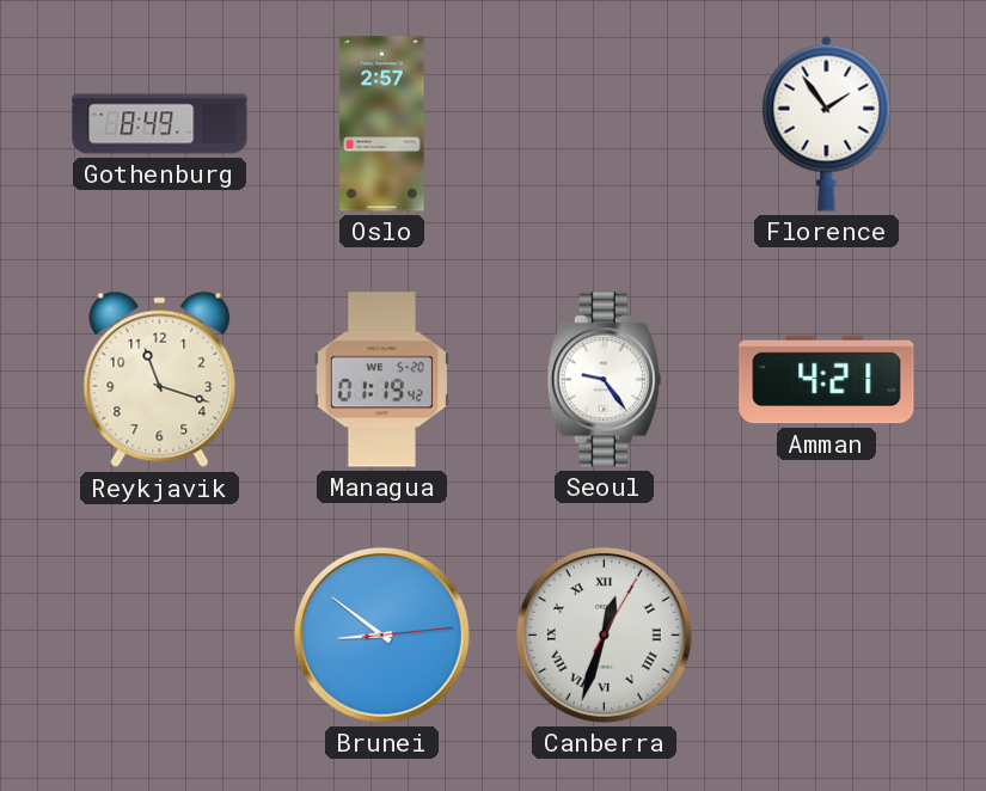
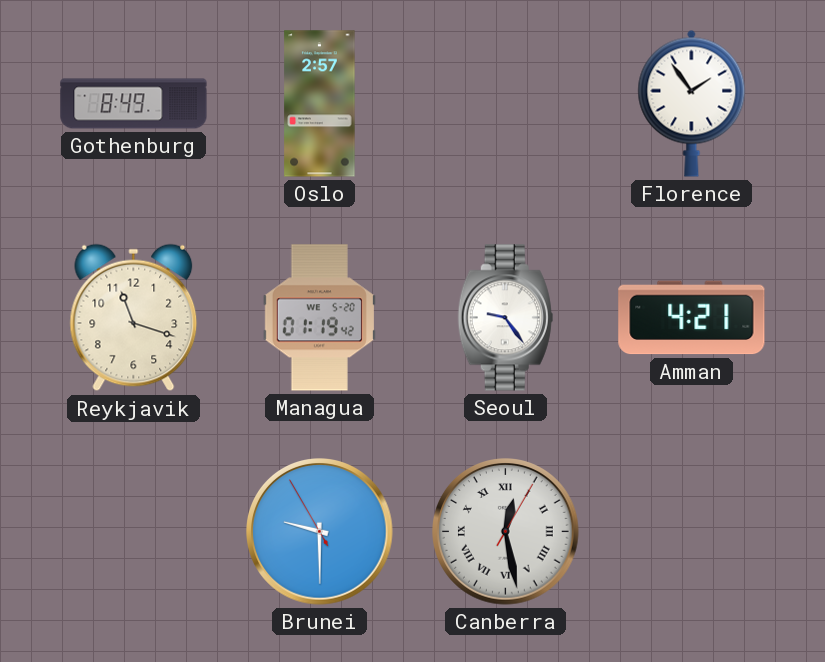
Brunei: 8:51 -> 9:29 (320, 532)
Canberra: 12:33 -> 12:28 (506, 532)
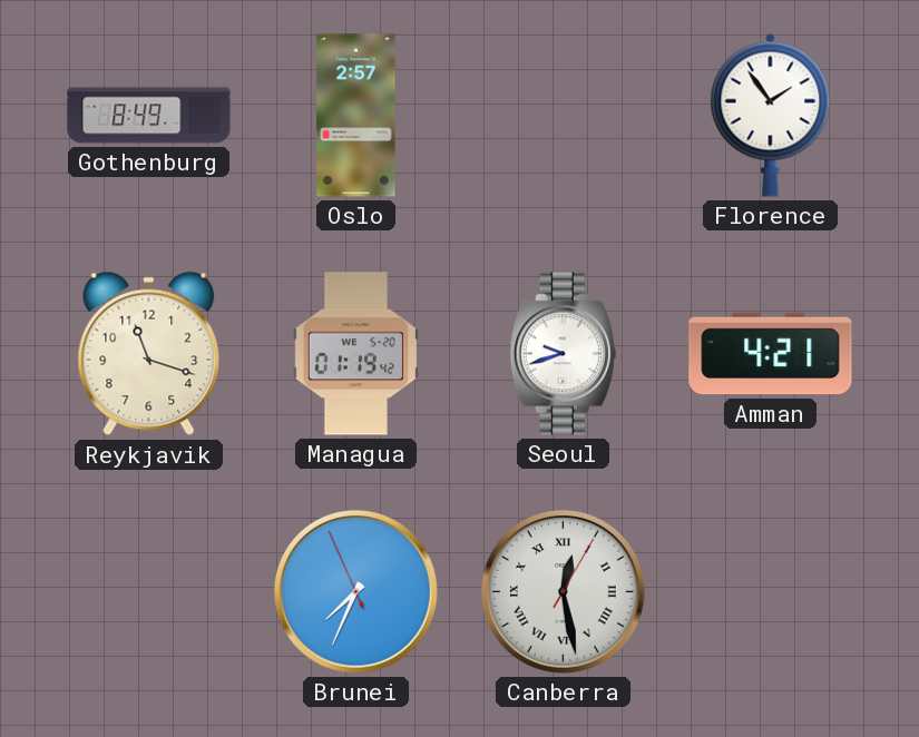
Seoul: 9:24 -> 9:42 (563, 354)
Brunei: 9:29 -> 7:33 (356, 592)
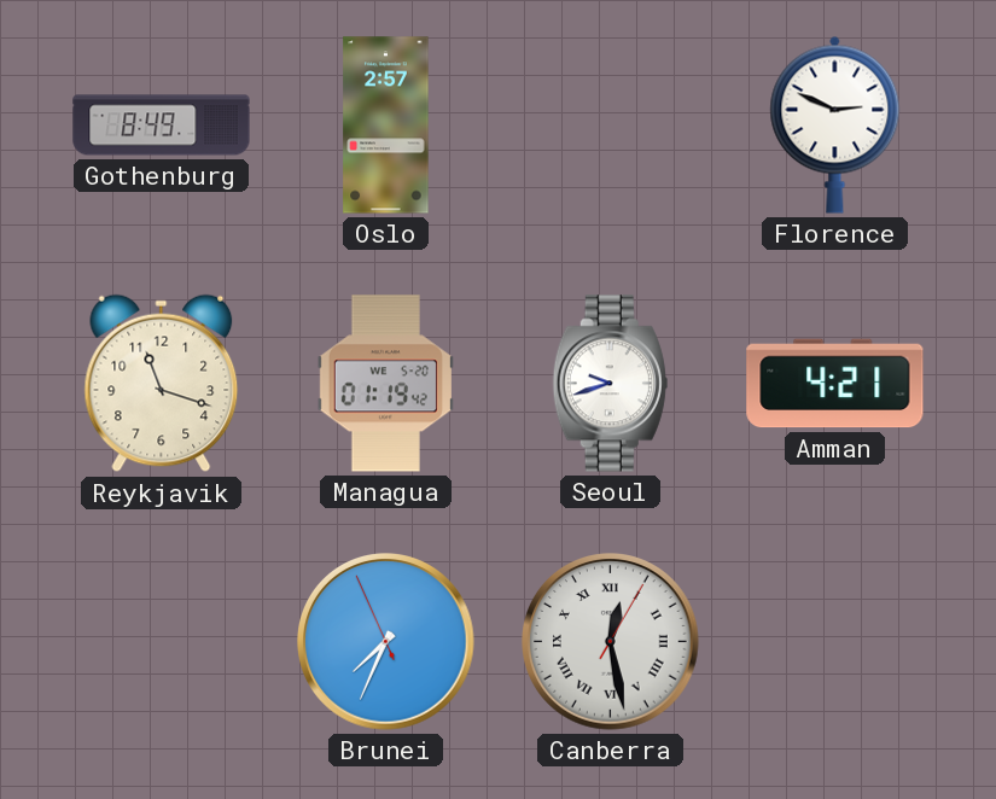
Florence: 1:54 -> 2:49 (835, 124)
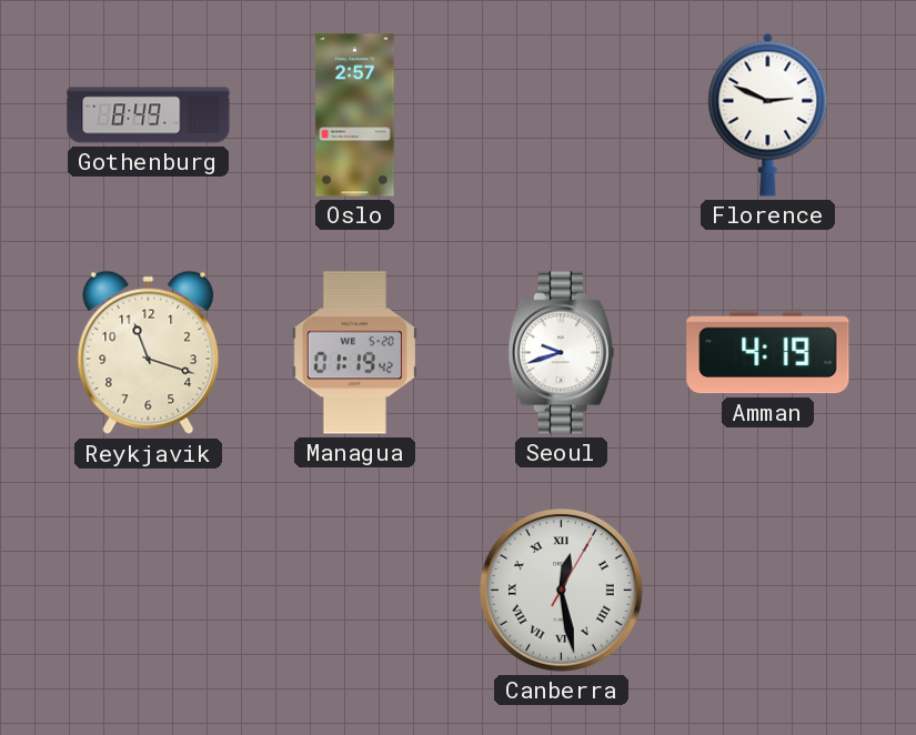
Amman: 4:21 -> 4:19 (768, 353)
Brunei: 7:33 -> none (386, 642)
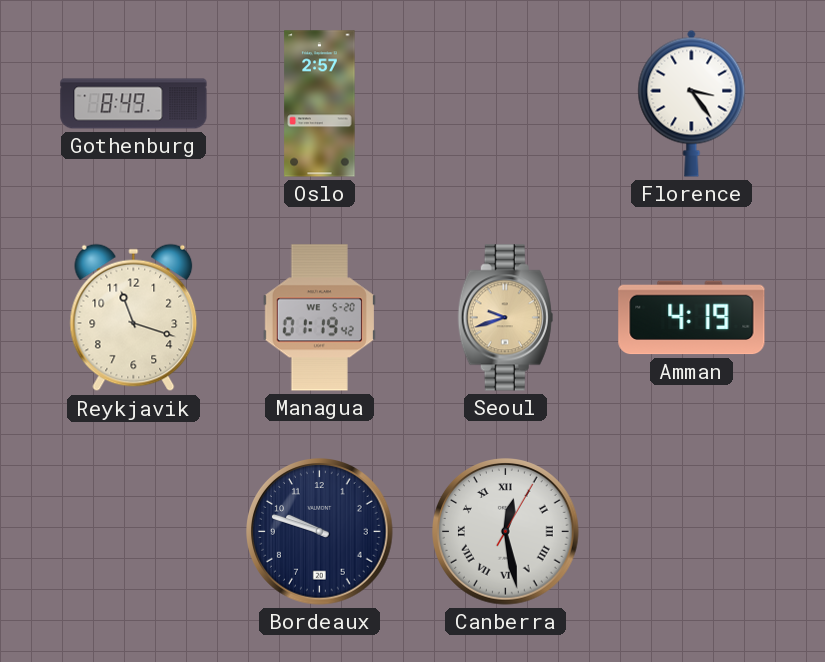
Florence: 2:49 -> 3:24 (692, 103)
Seoul dial: white -> champagne (505, 318)
Bordeaux: none -> 9:48 (320, 532)
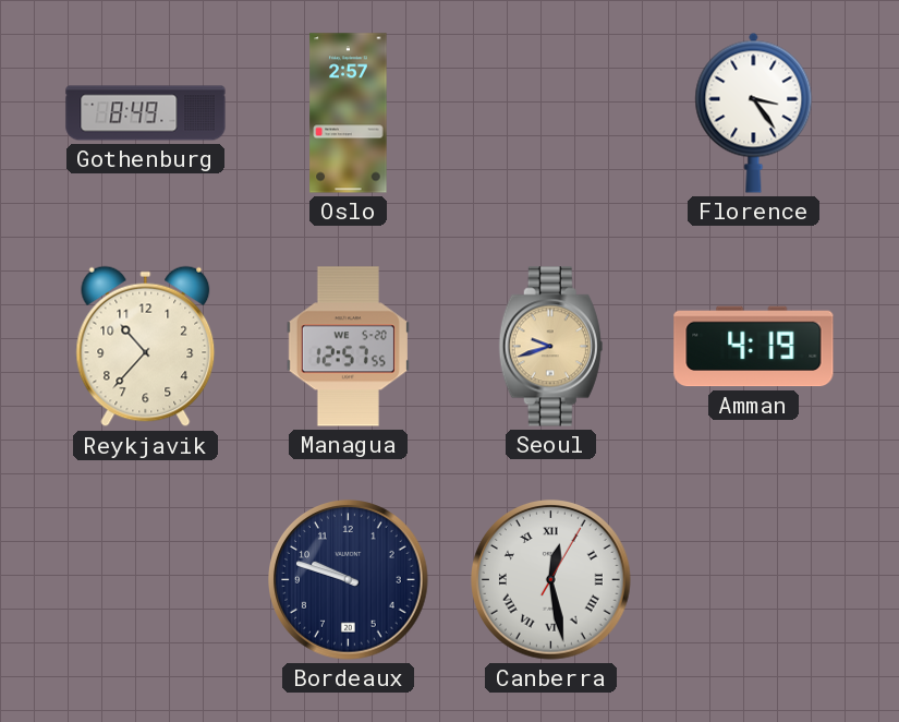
Reykjavik: 11:18 -> 10:37 (146, 347)
Managua: 01:19 -> 12:57 (348, 347)
